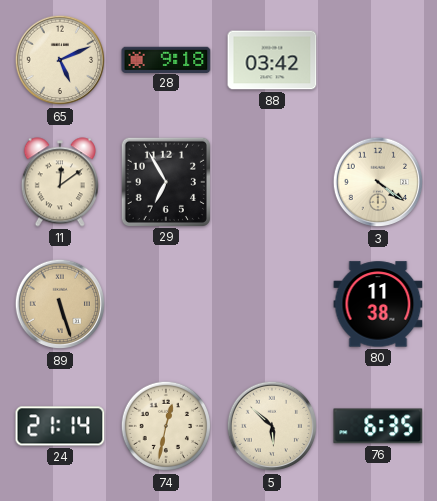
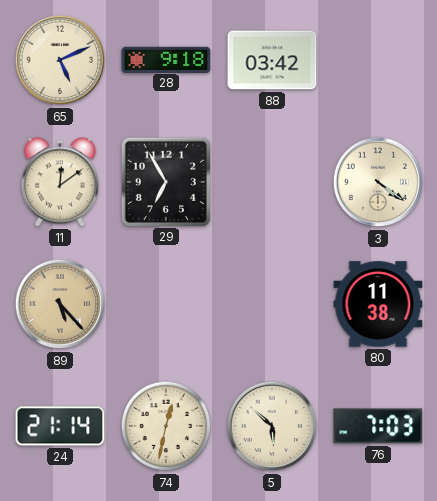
89: 5:27 -> 5:23 (60, 304)
76: 6:35 -> 7:03 (378, 426)
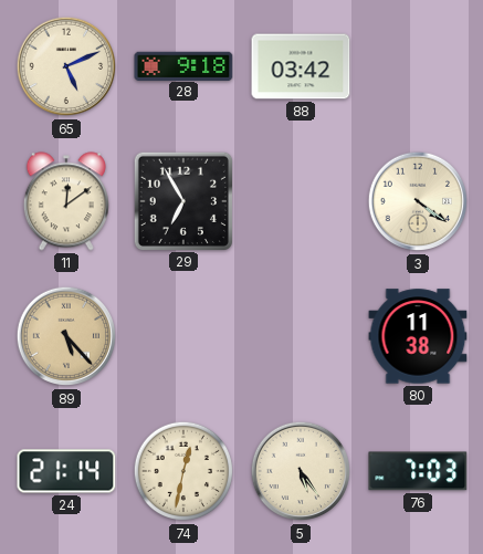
5: 5:52 -> 5:24 (301, 471)
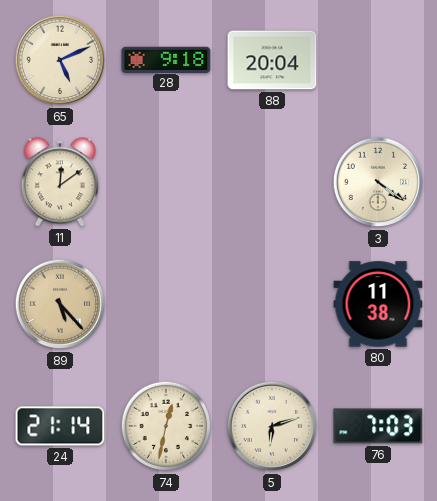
88: 03:42 -> 20:04 (272, 60)
29: 6:55 -> none (182, 200)
5: 5:24 -> 6:12 (272, 426)
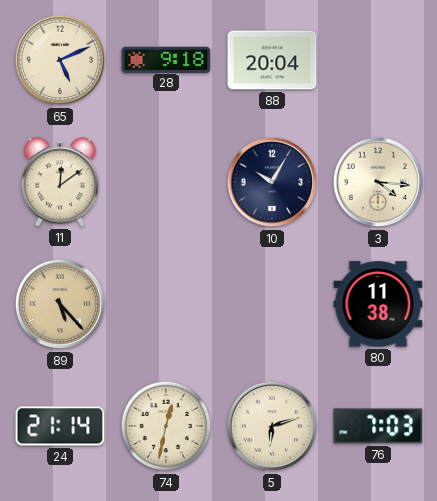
10: none -> 10:05 (272, 182)
3: 4:21 -> 4:16 (378, 182)
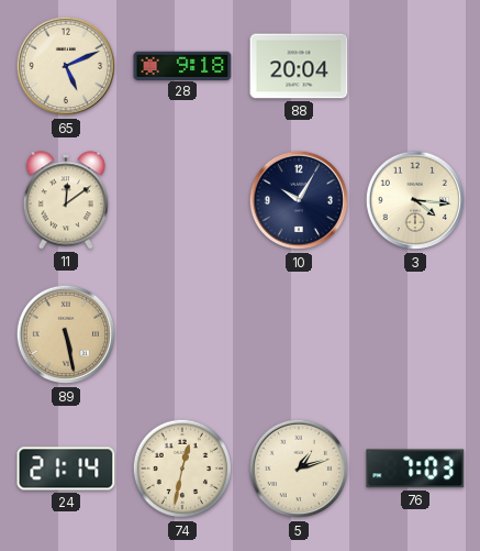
89: 5:23 -> 5:28 (66, 334)
80: 11:38 -> none (378, 304)
5: 6:12 -> 1:12 (299, 469)
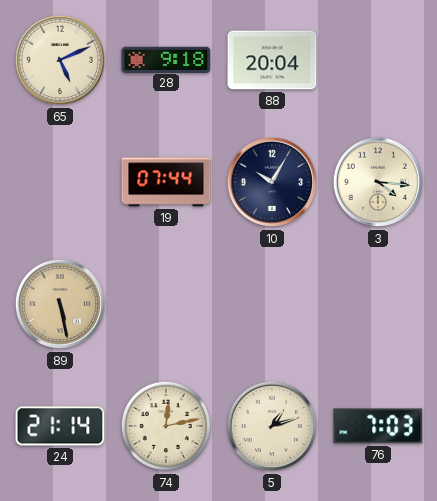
11: 12:09 -> none (66, 200)
19: none -> 07:44 (166, 182)
74: 12:32 -> 12:13 (166, 426)
